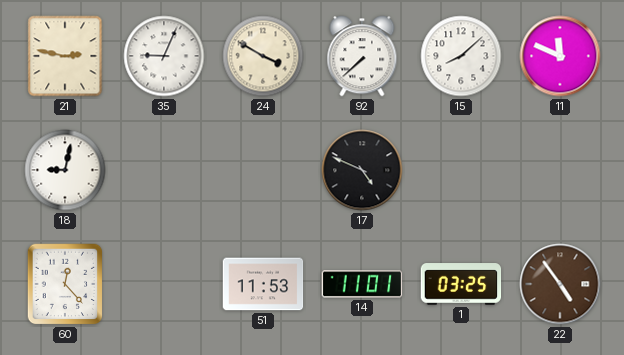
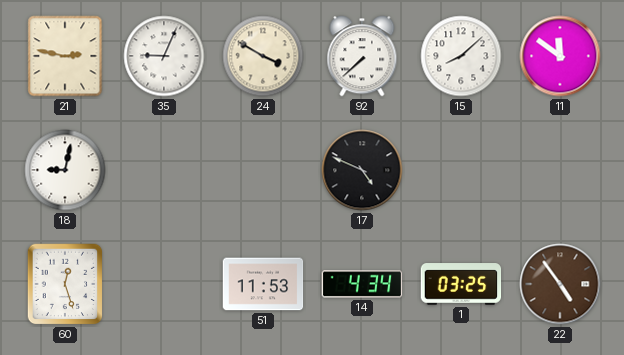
11: 11:49 -> 11:51 (560, 56)
60: 12:23 -> 12:27 (65, 284)
14: 11:01 -> 4:34 (362, 284)
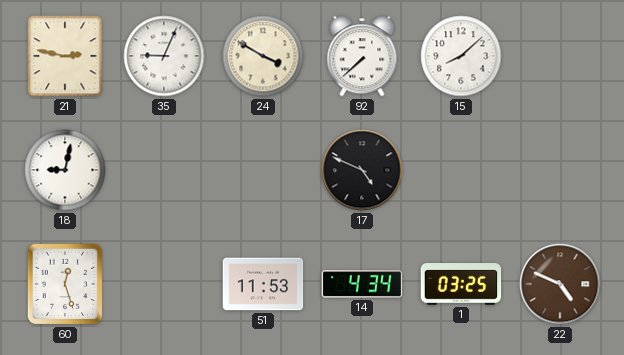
11: 11:51 -> none (560, 56)
22: 4:54 -> 4:49 (560, 284)
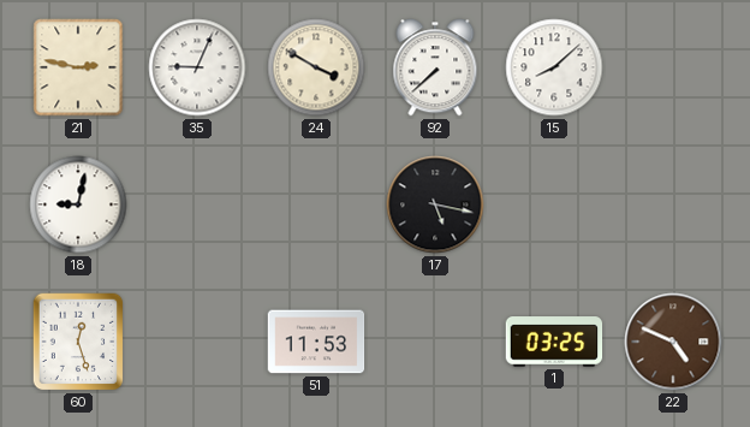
17: 4:49 -> 5:17 (435, 204)
14: 4:34 -> none (362, 284)
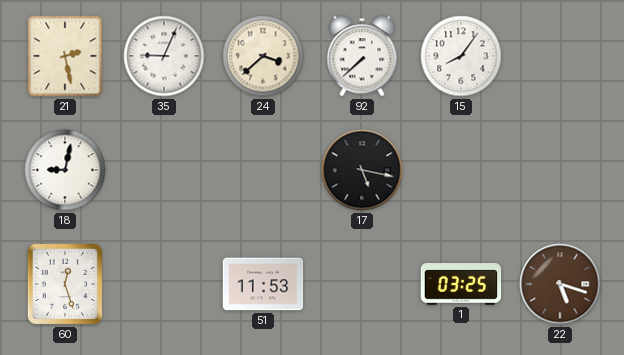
21: 2:47 -> 2:28 (65, 56)
24: 3:50 -> 3:38 (263, 56)
15: 8:08 -> 8:06 (461, 56)
22: 4:49 -> 5:18 (560, 284)
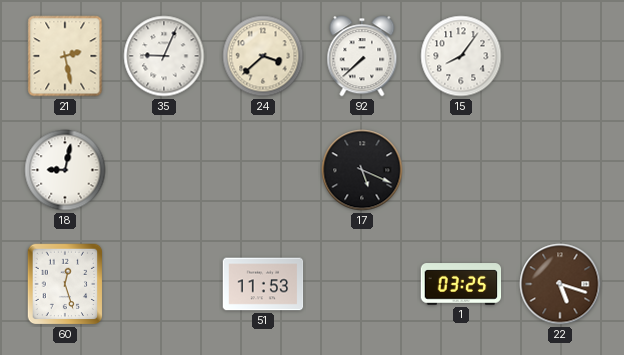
17: 5:17 -> 5:19 (362, 170)
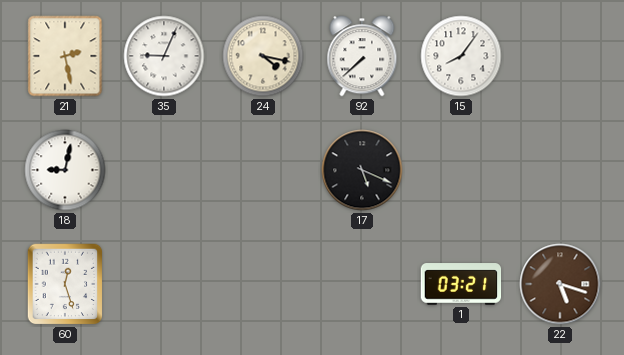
24: 3:38 -> 4:17 (263, 56)
51: 11:53 -> none (263, 284)
1: 03:25 -> 03:21 (461, 284)
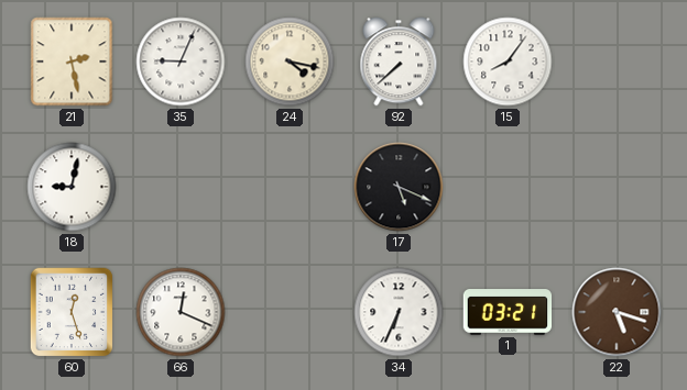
66: none -> 12:19 (181, 312)
34: none -> 6:34 (399, 312)
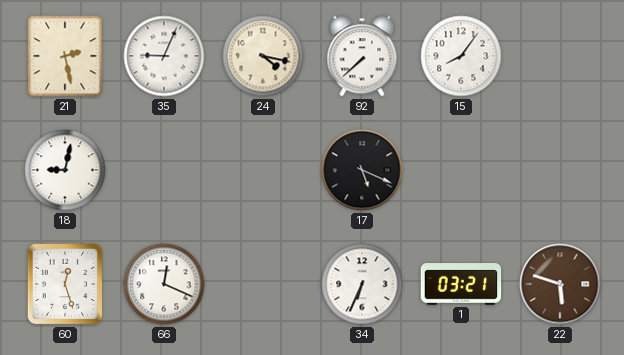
22: 5:18 -> 5:48 (560, 284)
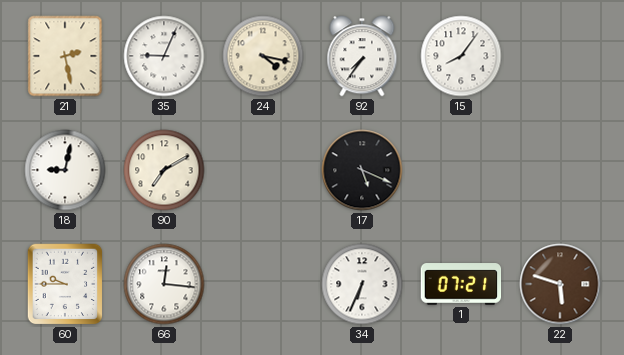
92: 7:38 -> 7:36 (362, 56)
90: none -> 7:10 (164, 170)
60: 12:27 -> 9:45 (65, 284)
66: 12:19 -> 12:16 (164, 284)
1: 03:21 -> 07:21 (461, 284)
